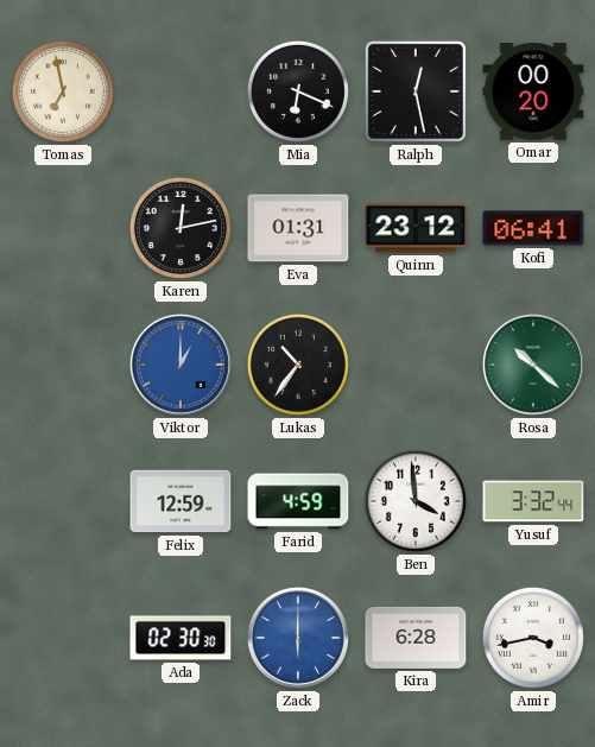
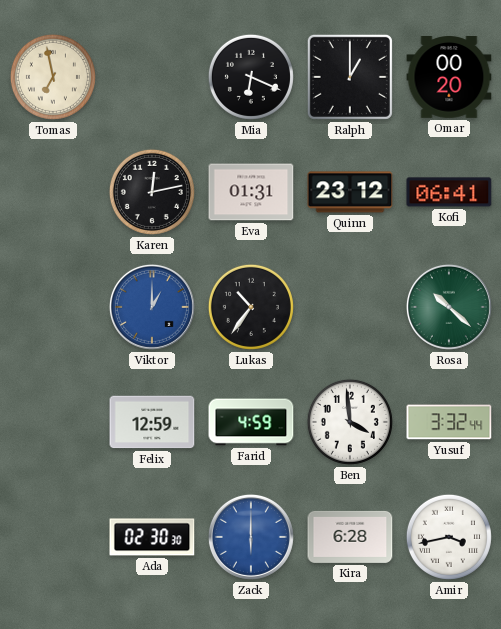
Ralph: 12:28 -> 1:00 (350, 77)
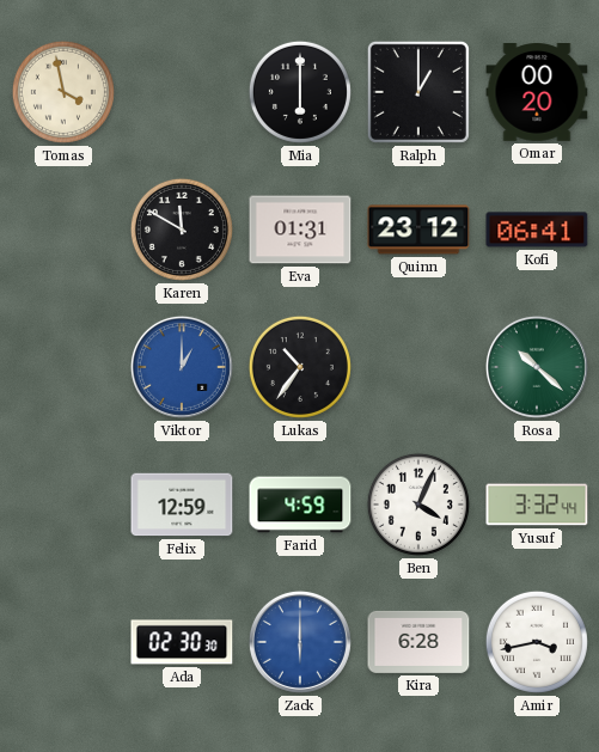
Tomas: 6:58 -> 3:58 (63, 92)
Mia: 6:19 -> 6:00 (300, 92)
Karen: 12:13 -> 11:50 (182, 230)
Ben: 3:59 -> 4:04 (418, 505)
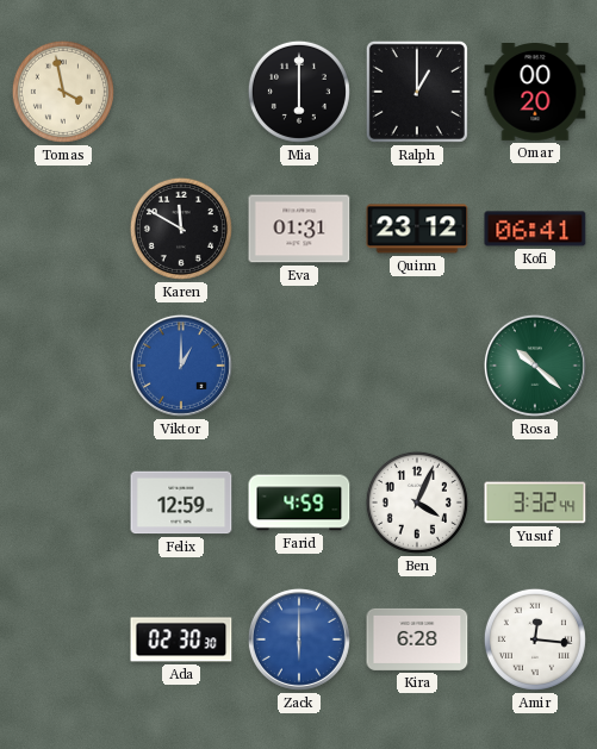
Lukas: 10:36 -> none (300, 367)
Amir: 3:43 -> 12:16 (535, 639)
